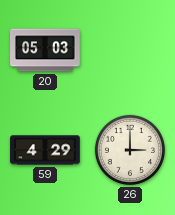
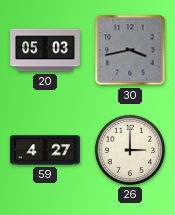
30: none -> 3:43 (130, 50)
59: 4:29 -> 4:27 (45, 150)
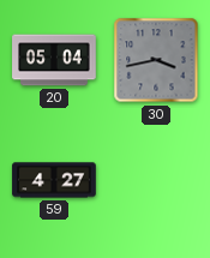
20: 05:03 -> 05:04 (54, 60)
26: 3:00 -> none (130, 150)
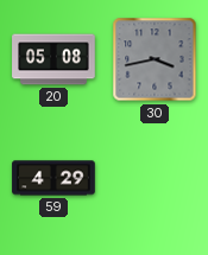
20: 05:04 -> 05:08 (53, 59)
59: 4:27 -> 4:29 (53, 178)
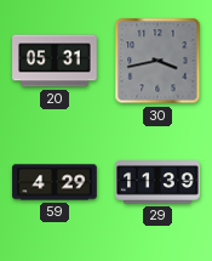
20: 05:08 -> 05:31 (55, 61)
29: none -> 11:39 (157, 182)
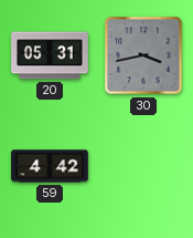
59: 4:29 -> 4:42 (50, 166)
29: 11:39 -> none (157, 182)
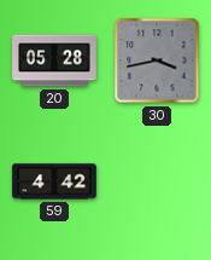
20: 05:31 -> 05:28 (54, 60)
